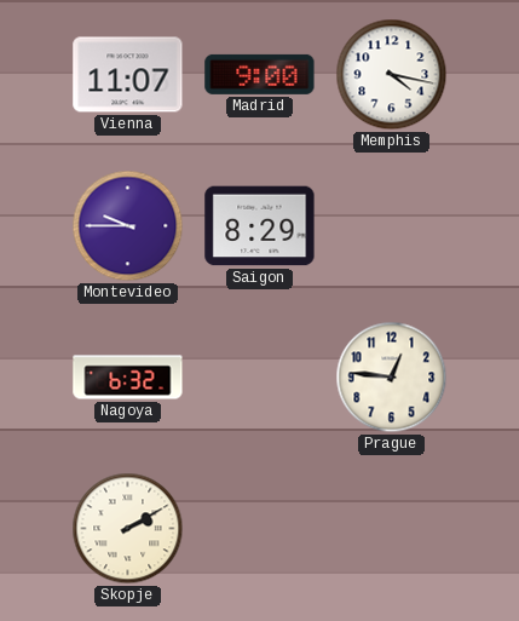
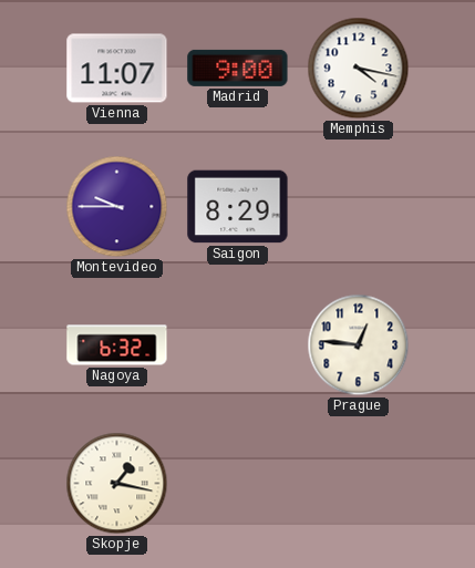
Skopje: 2:10 -> 1:17 (117, 484)
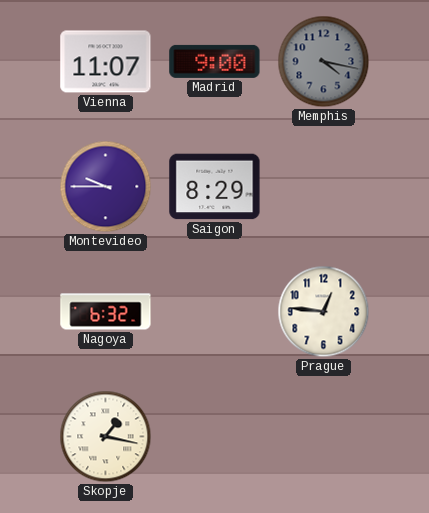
Memphis dial: white -> grey (324, 62)
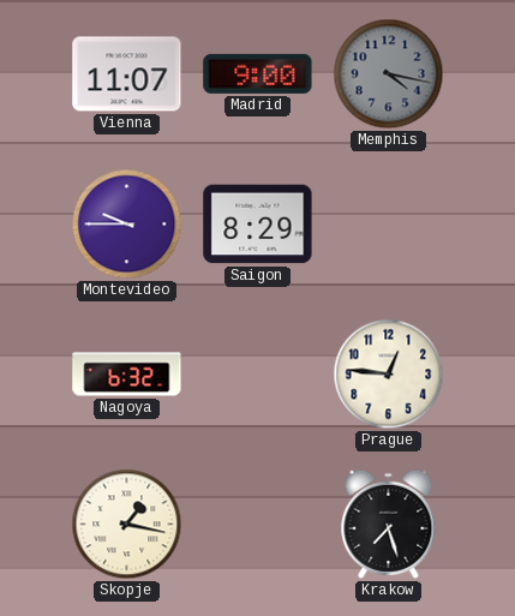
Krakow: none -> 7:27 (389, 524)
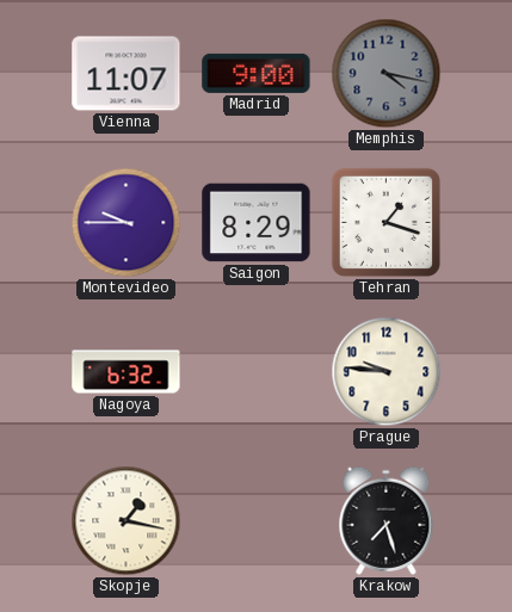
Tehran: none -> 1:18 (385, 222)
Prague: 12:46 -> 9:46 (387, 372)
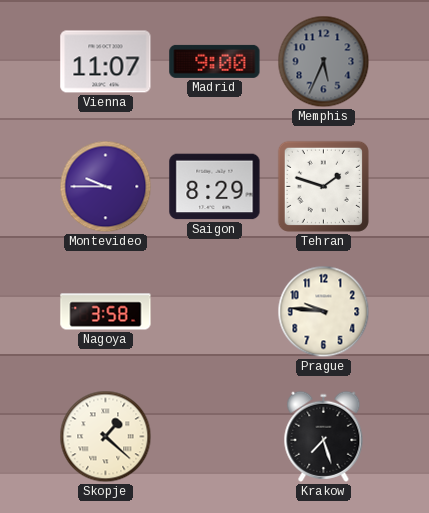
Memphis: 4:17 -> 5:34 (324, 62)
Tehran: 1:18 -> 1:48 (323, 186)
Nagoya: 6:32 -> 3:58 (106, 312)
Skopje: 1:17 -> 1:22 (106, 437)
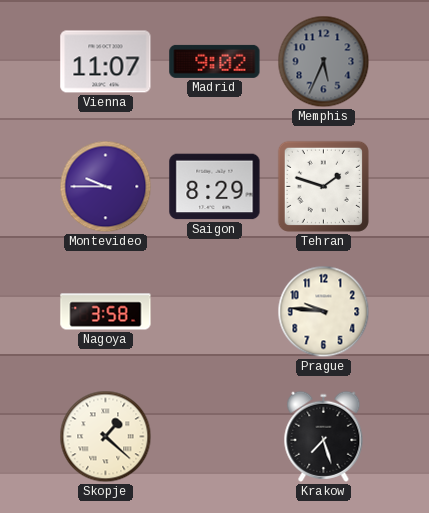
Madrid: 9:00 -> 9:02 (215, 61)
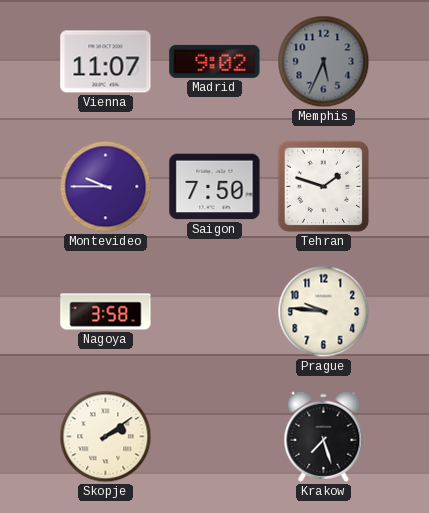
Saigon: 8:29 -> 7:50 (215, 187)
Skopje: 1:22 -> 2:09 (106, 437)
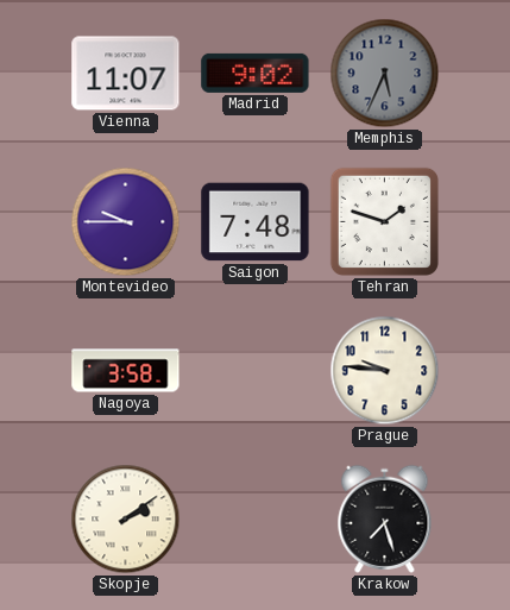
Saigon: 7:50 -> 7:48 (256, 222)
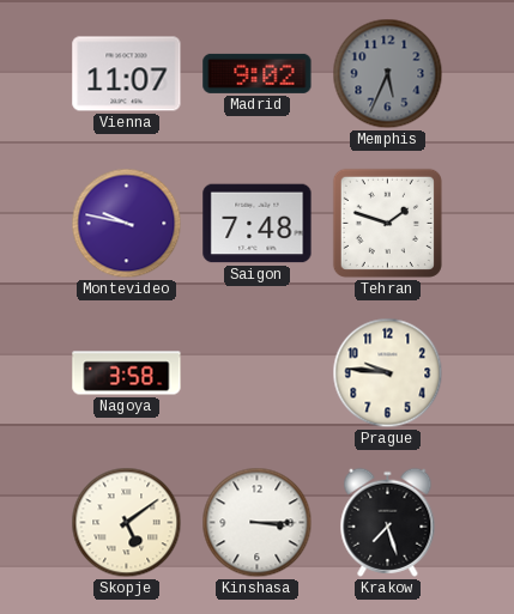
Montevideo: 9:45 -> 9:47 (127, 224)
Skopje: 2:09 -> 5:09 (127, 523)
Kinshasa: none -> 3:15 (258, 523)
